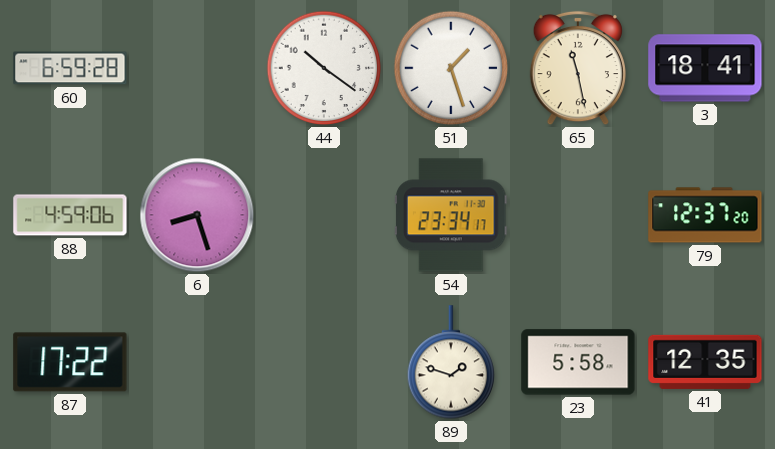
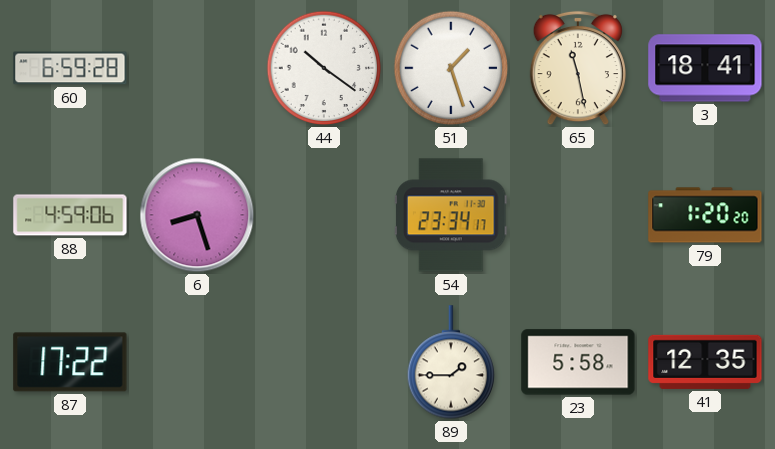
79: 12:37 -> 1:20 (705, 215)
89: 1:48 -> 1:45 (451, 362)
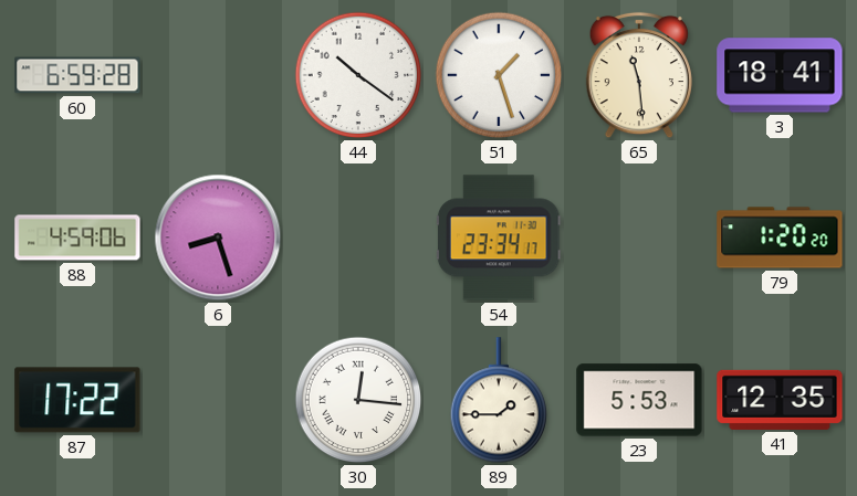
65: 11:28 -> 11:29 (639, 75)
30: none -> 12:16 (358, 400)
23: 5:58 -> 5:53 (639, 400)
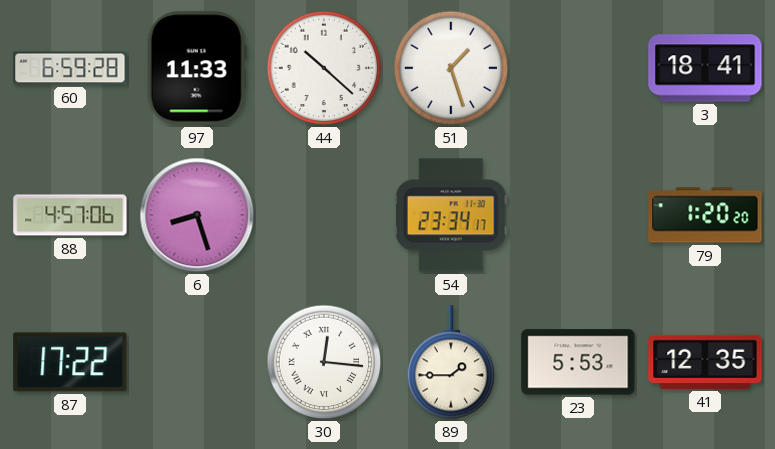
97: none -> 11:33 (197, 68)
44: 10:21 -> 10:22 (324, 68)
65: 11:29 -> none (639, 75)
88: 4:59 -> 4:57 (70, 215)
